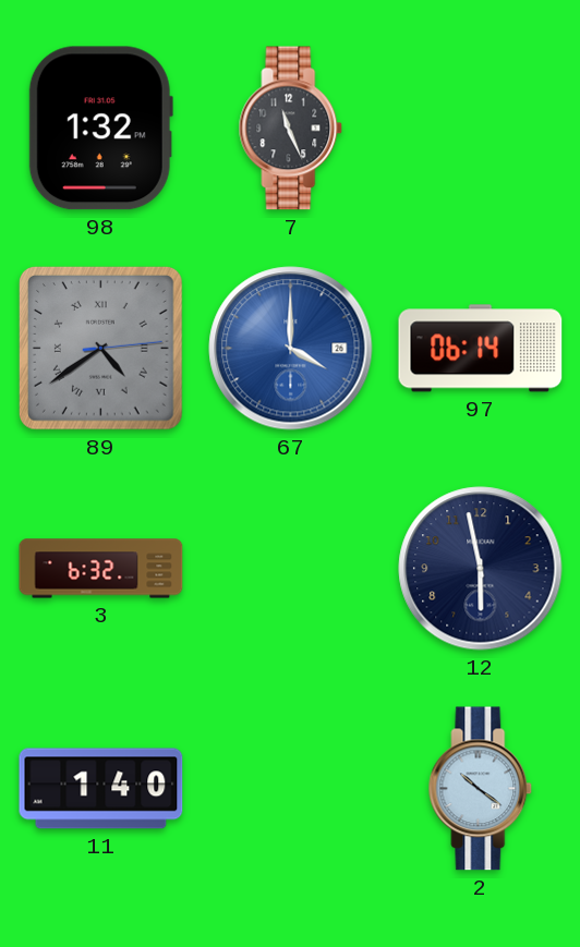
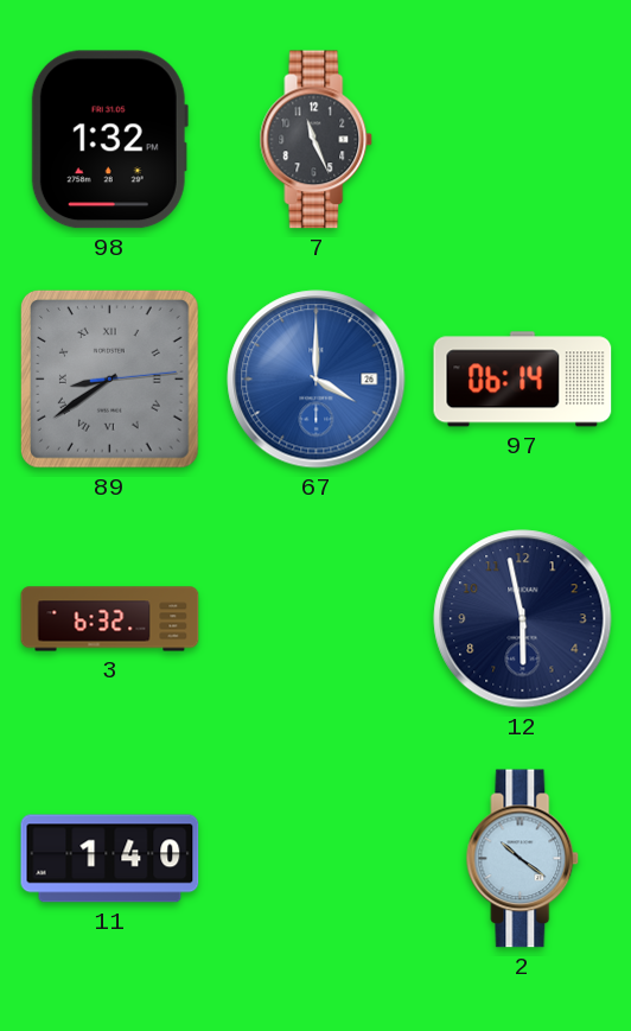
89: 4:39 -> 8:39 (109, 378)
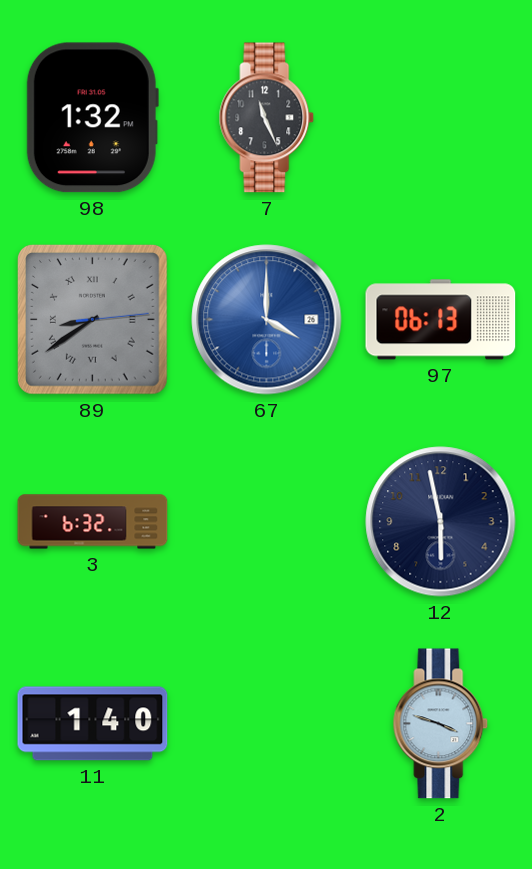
97: 06:14 -> 06:13 (441, 320)
2: 10:21 -> 3:48 (441, 724)
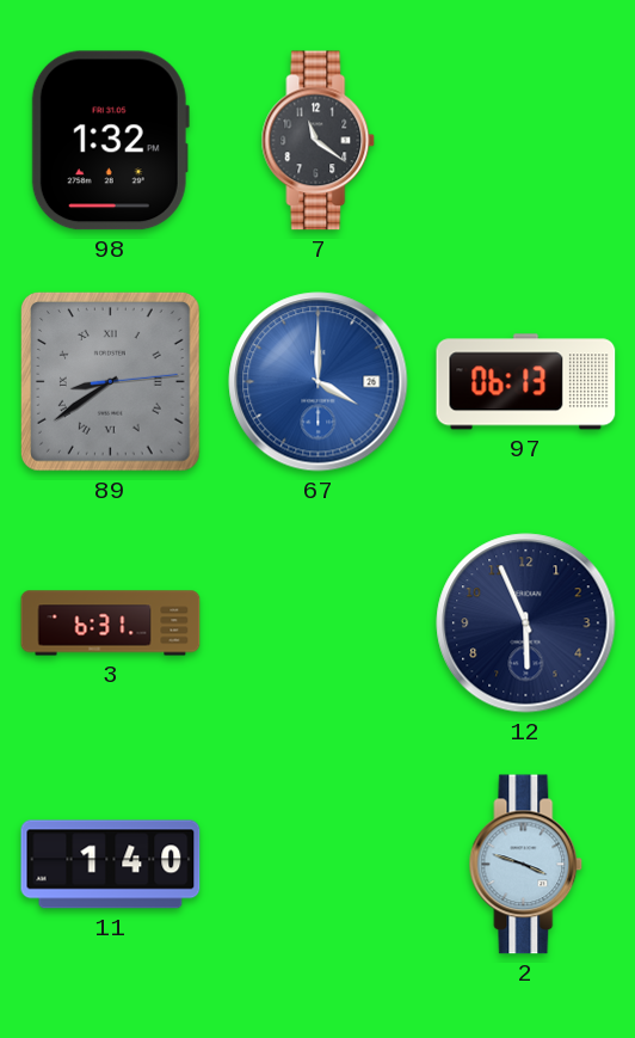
7: 11:26 -> 11:21 (319, 141)
3: 6:32 -> 6:31 (111, 624)
12: 5:58 -> 5:56 (526, 624)
